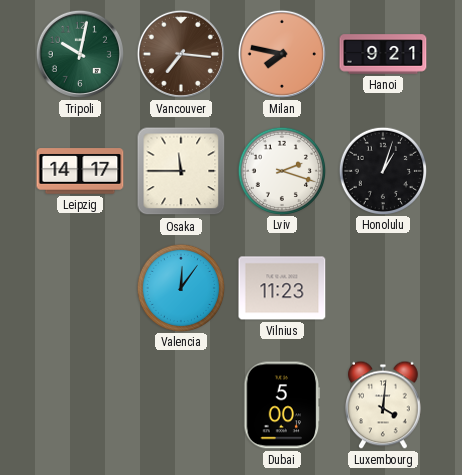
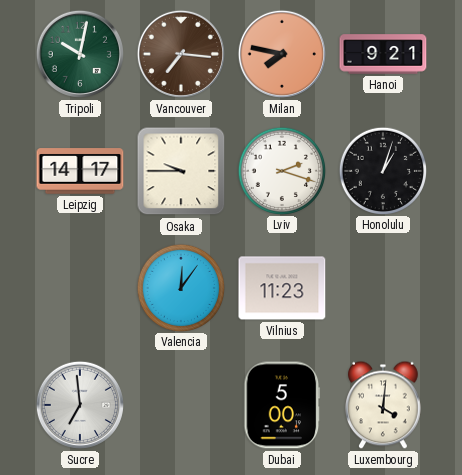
Osaka: 11:45 -> 9:45 (181, 171)
Sucre: none -> 6:59 (80, 405)
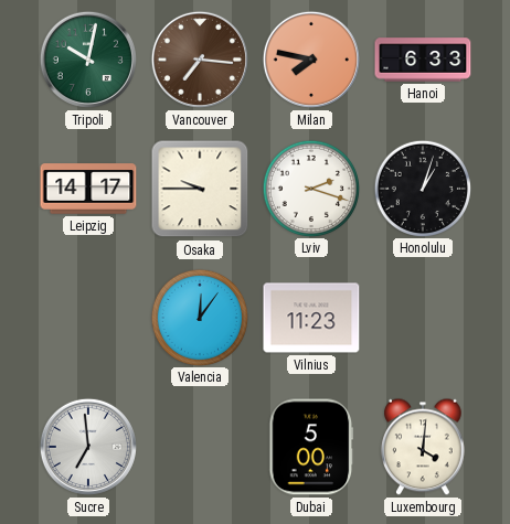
Hanoi: 9:21 -> 6:33 (423, 60)
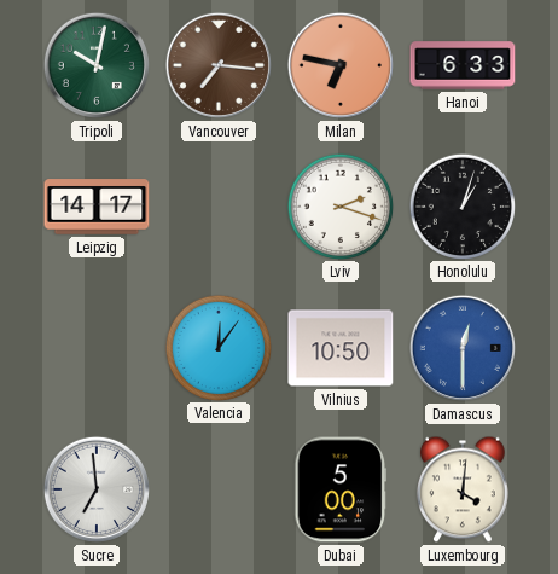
Milan: 7:47 -> 6:47 (341, 65)
Osaka: 9:45 -> none (200, 189)
Vilnius: 11:23 -> 10:50 (341, 348)
Damascus: none -> 12:30 (463, 348)
